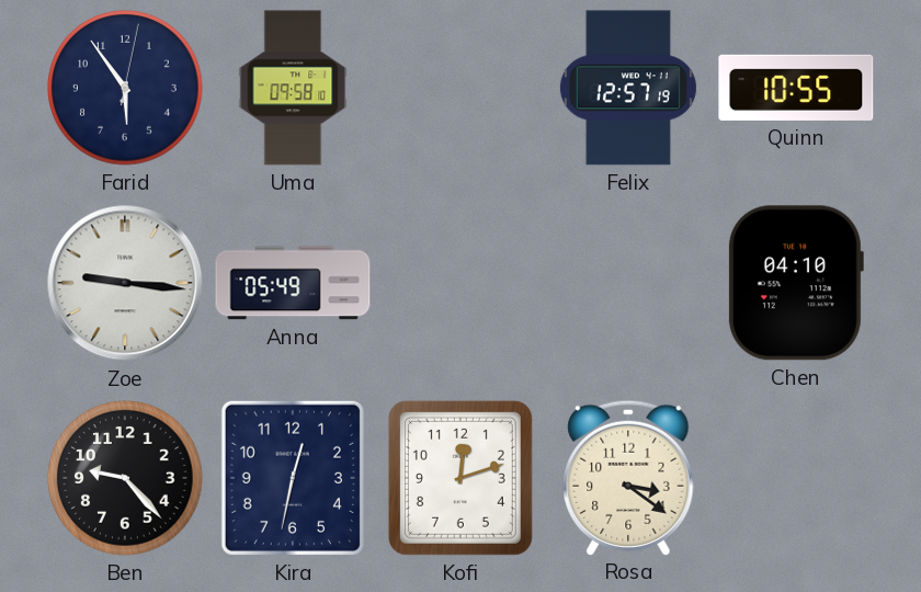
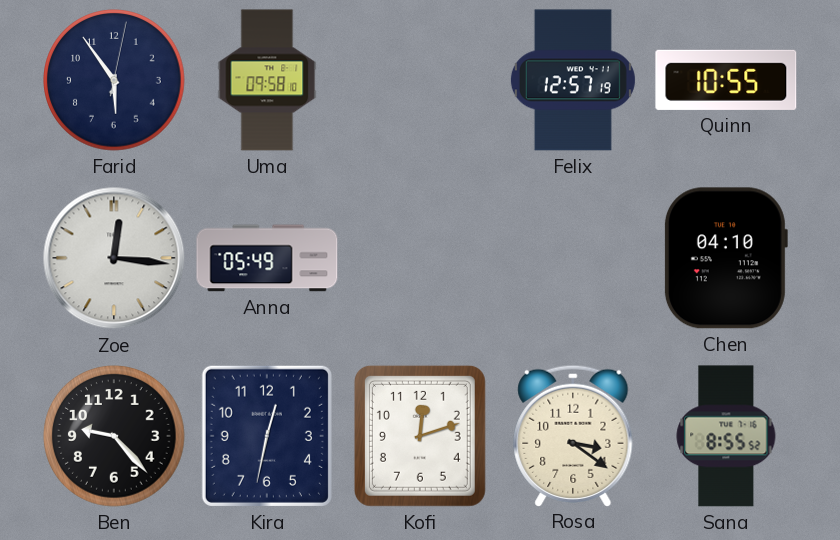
Zoe: 9:16 -> 12:16 (114, 258)
Sana: none -> 8:55 (726, 436)
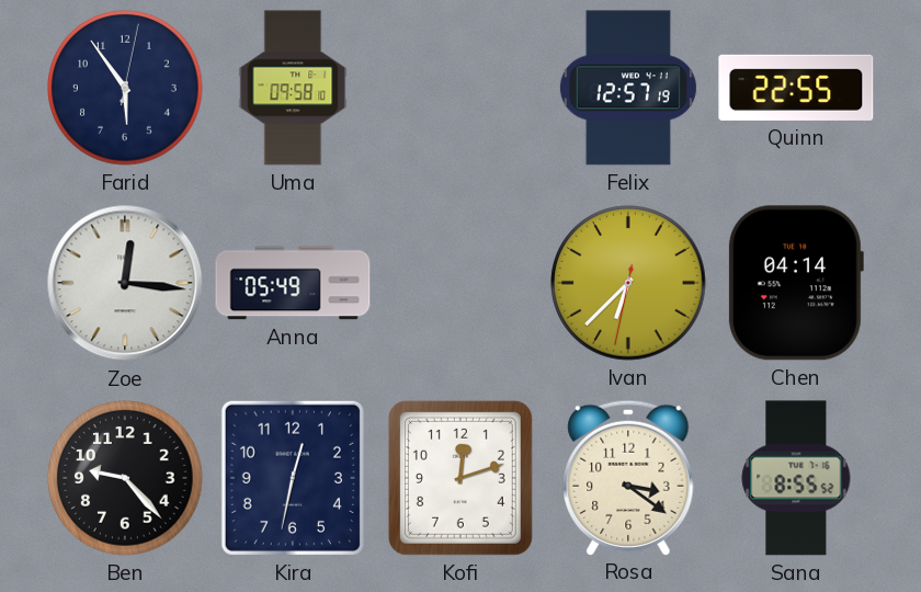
Quinn: 10:55 -> 22:55 (796, 88)
Ivan: none -> 6:37 (628, 283)
Chen: 04:10 -> 04:14 (795, 283)
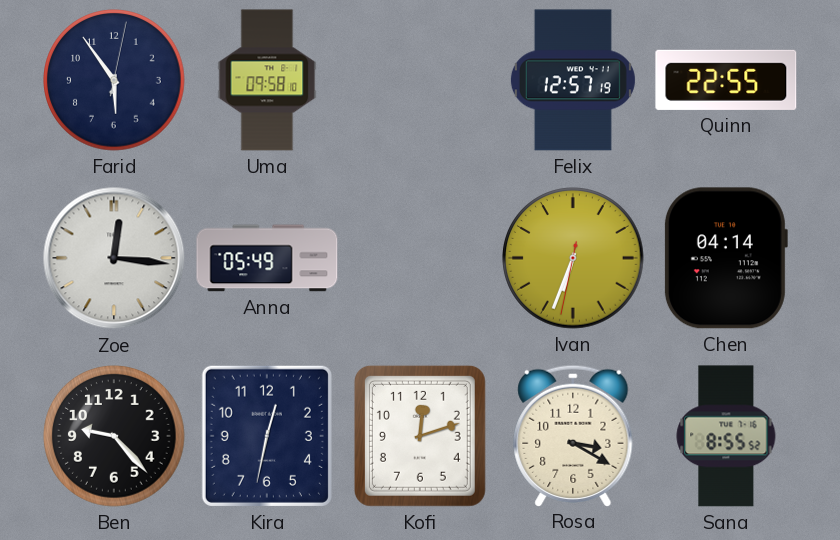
Ivan: 6:37 -> 6:33 (573, 258)
Rosa: 3:21 -> 3:20 (573, 435)
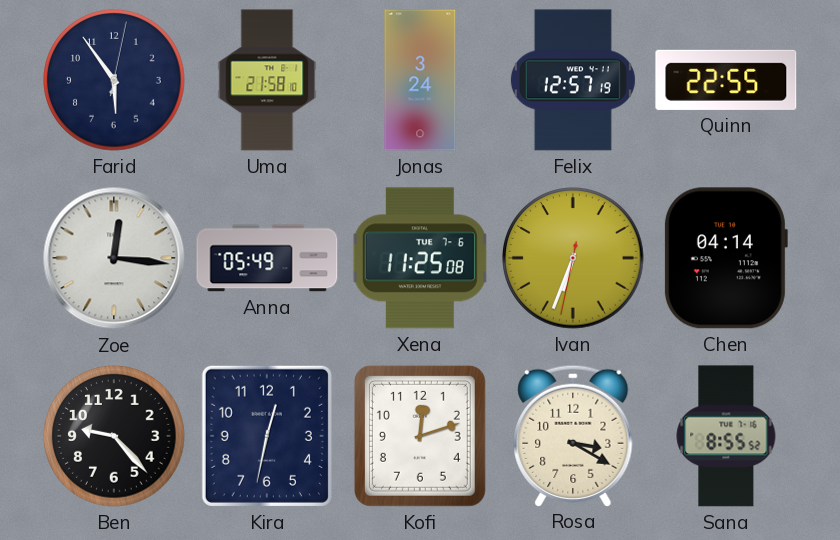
Uma: 09:58 -> 21:58 (267, 80)
Jonas: none -> 3:24 (420, 80)
Xena: none -> 11:25 (420, 258)
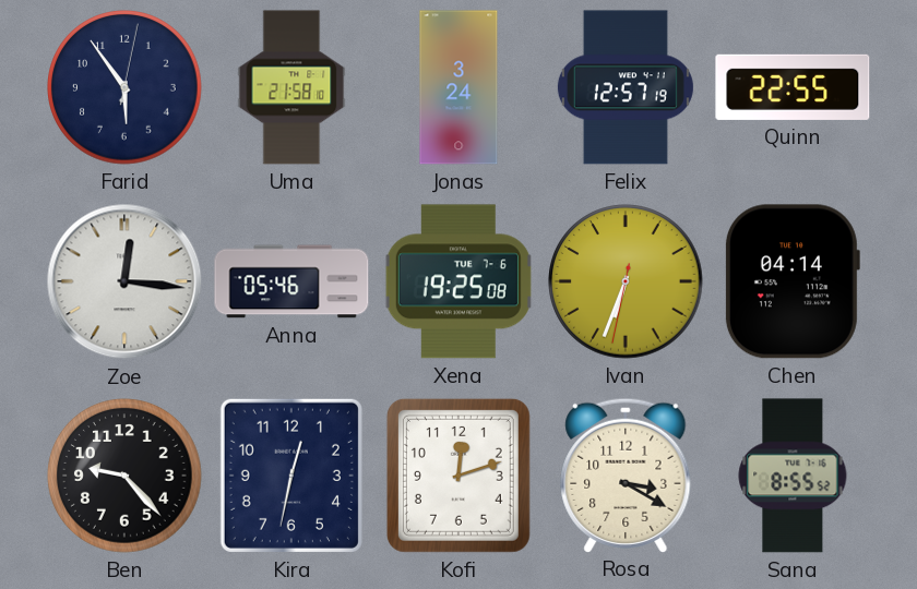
Anna: 05:49 -> 05:46 (291, 281)
Xena: 11:25 -> 19:25 (458, 281)
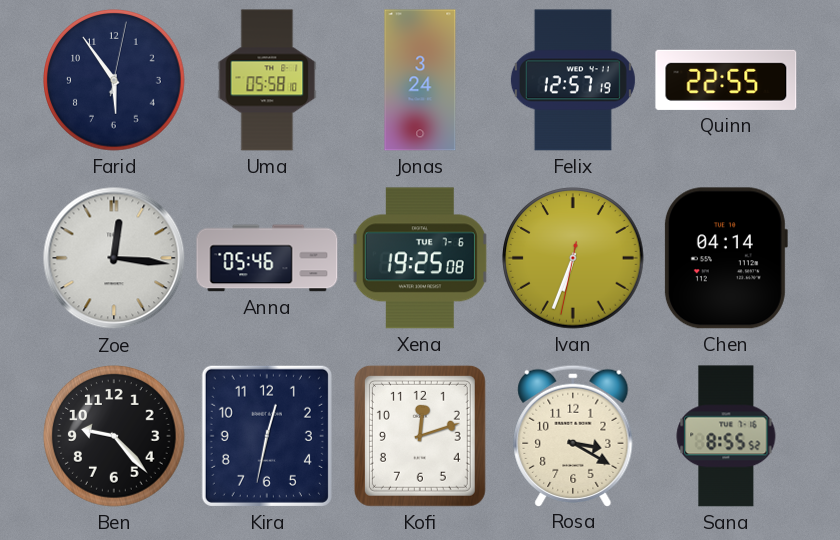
Uma: 21:58 -> 05:58 (267, 80)
